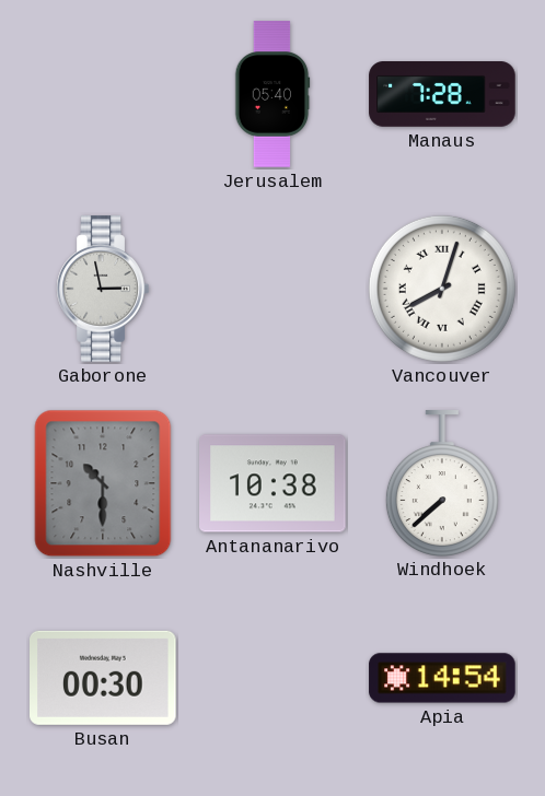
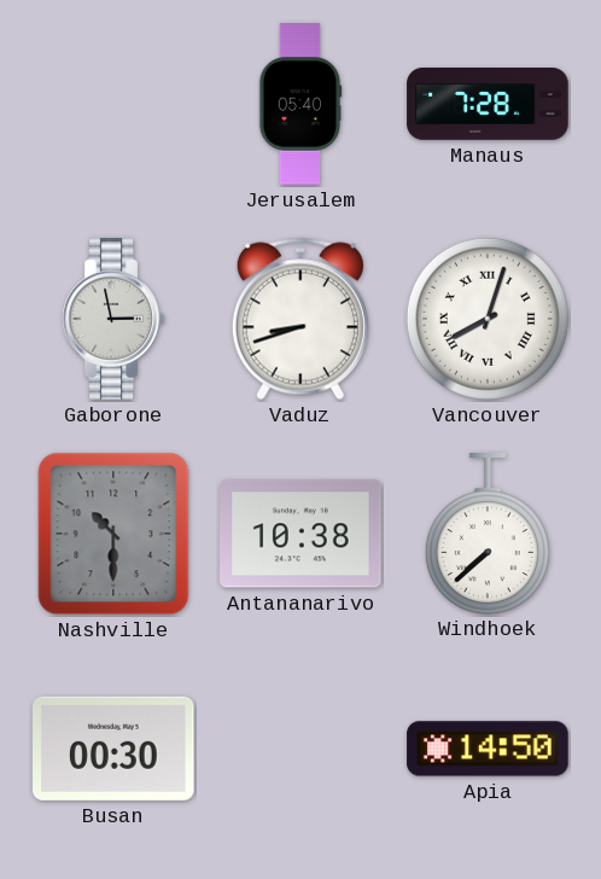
Vaduz: none -> 8:42 (300, 319)
Apia: 14:54 -> 14:50 (488, 749)
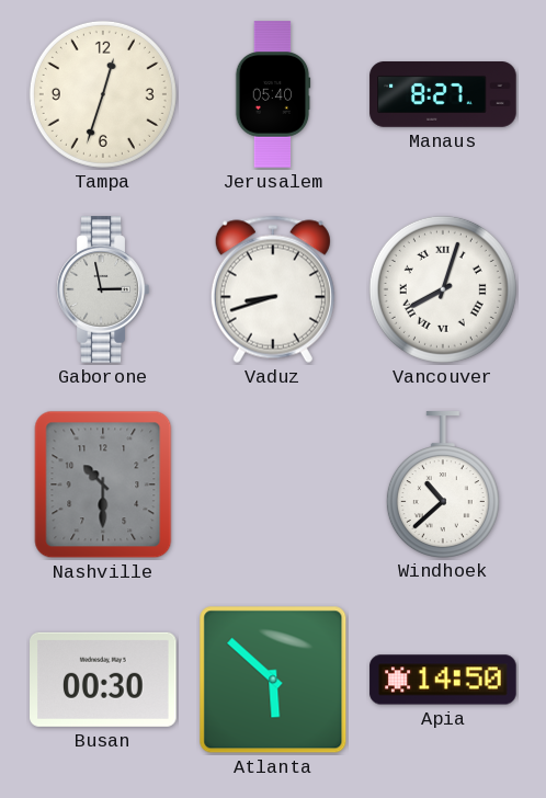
Tampa: none -> 12:33 (103, 94)
Manaus: 7:28 -> 8:27 (443, 95)
Antananarivo: 10:38 -> none (300, 534)
Windhoek: 7:38 -> 10:38 (443, 485)
Atlanta: none -> 5:52 (273, 680)
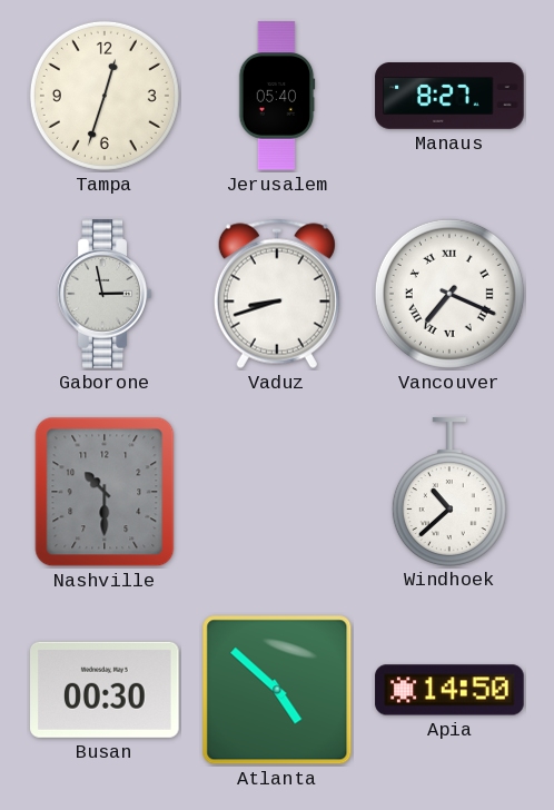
Vancouver: 8:03 -> 7:19 (449, 294)
Atlanta: 5:52 -> 4:52 (277, 690)
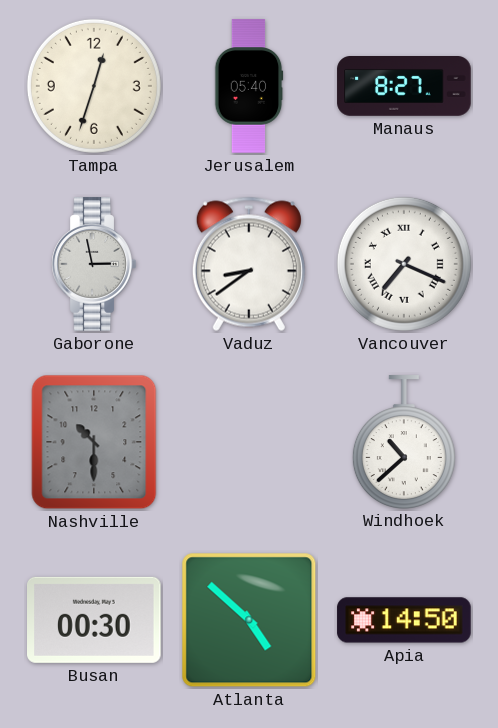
Vaduz: 8:42 -> 8:39 (249, 264)
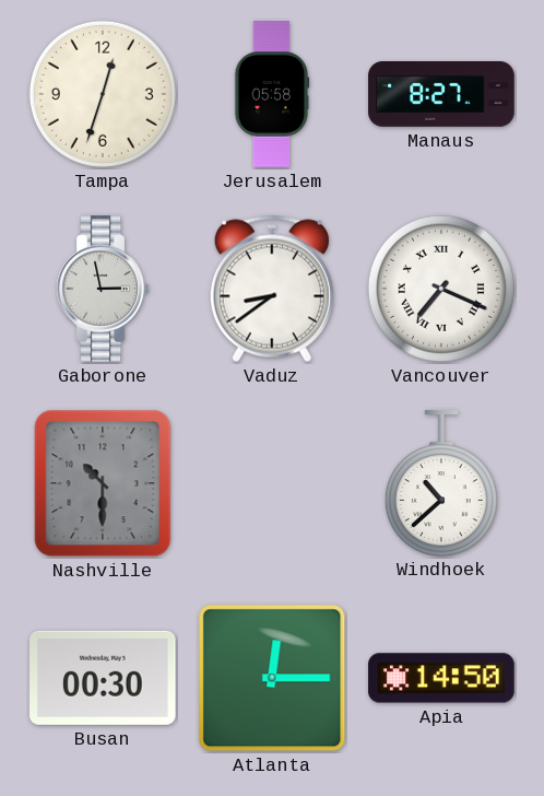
Jerusalem: 05:40 -> 05:58 (272, 94)
Atlanta: 4:52 -> 12:15 (272, 678)
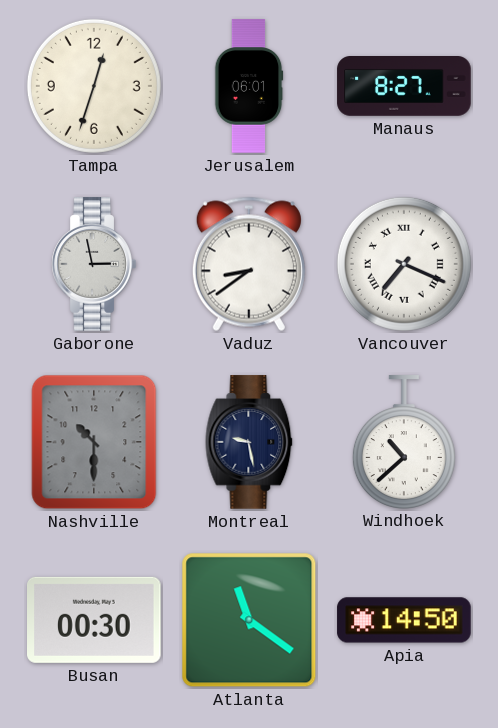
Jerusalem: 05:58 -> 06:01 (249, 86)
Montreal: none -> 9:28 (249, 442)
Atlanta: 12:15 -> 11:21 (249, 620)
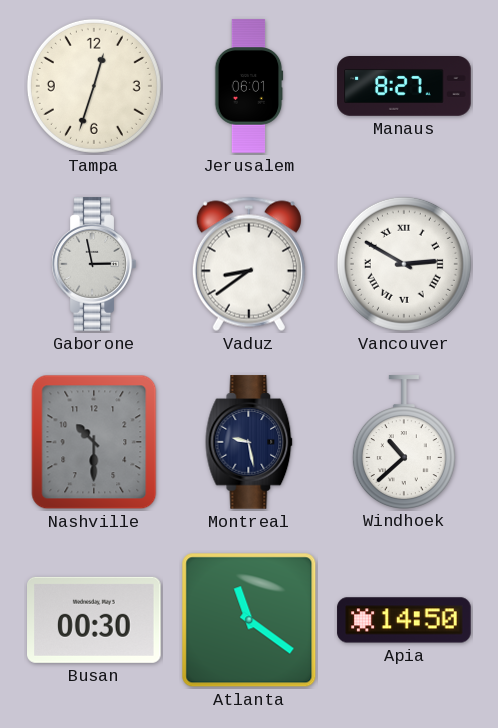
Vancouver: 7:19 -> 2:50 (404, 264)
